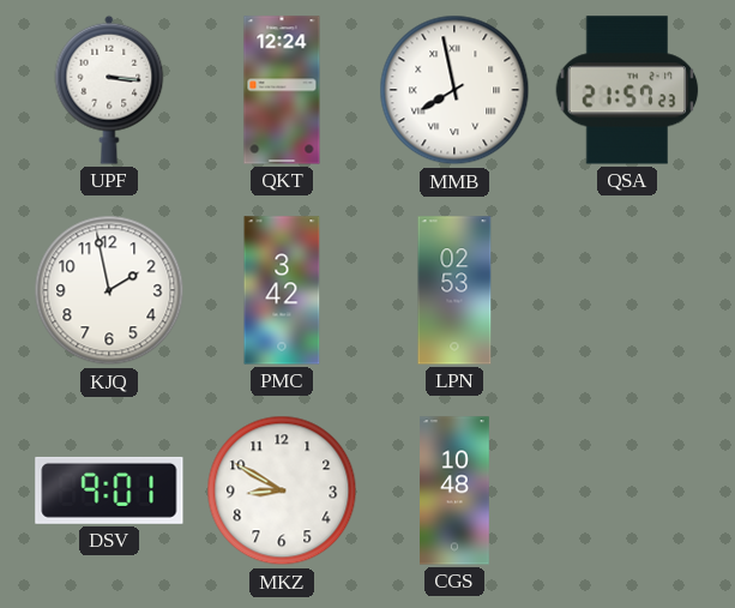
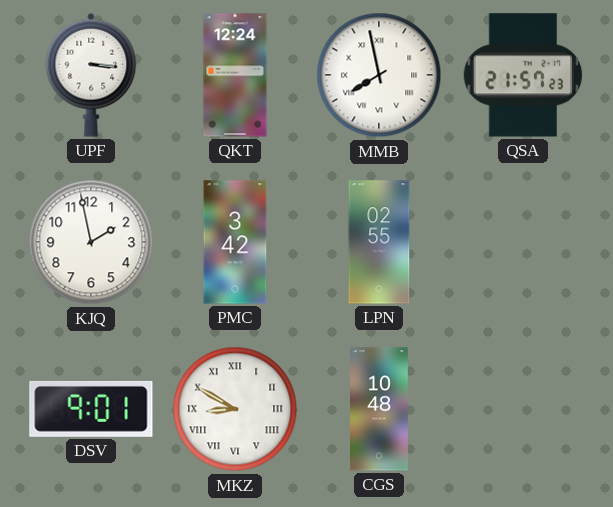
LPN: 02:53 -> 02:55 (379, 242)
MKZ numerals: Arabic -> Roman (235, 409)
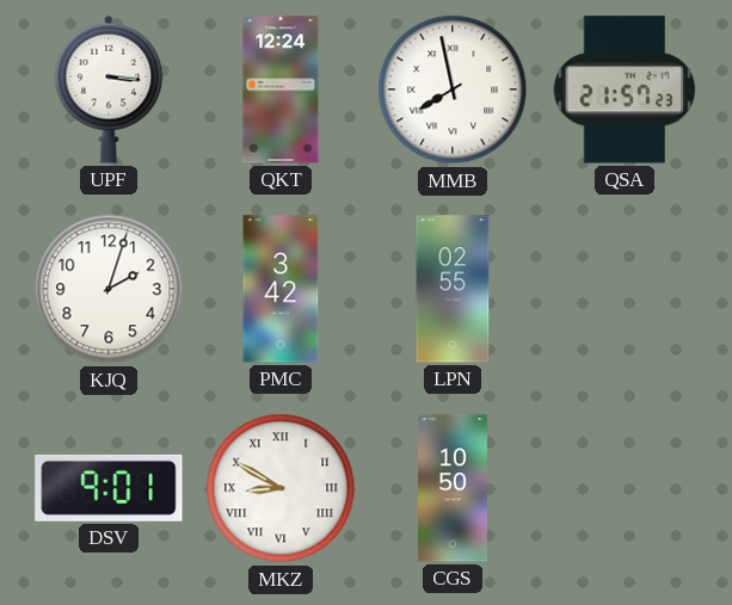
KJQ: 1:58 -> 2:03 (109, 289)
CGS: 10:48 -> 10:50 (454, 488)
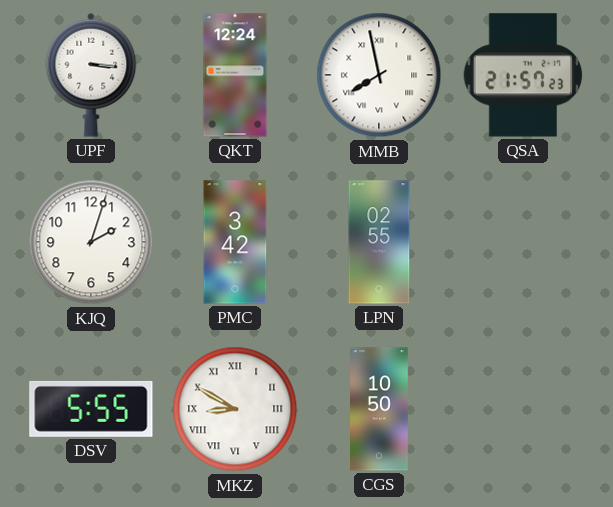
DSV: 9:01 -> 5:55 (91, 409)
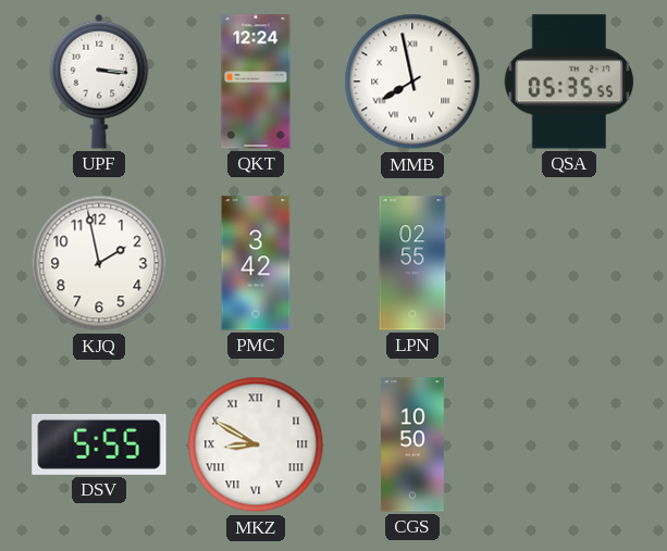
QSA: 21:57 -> 05:35 (569, 82)
KJQ: 2:03 -> 1:58 (99, 263)
